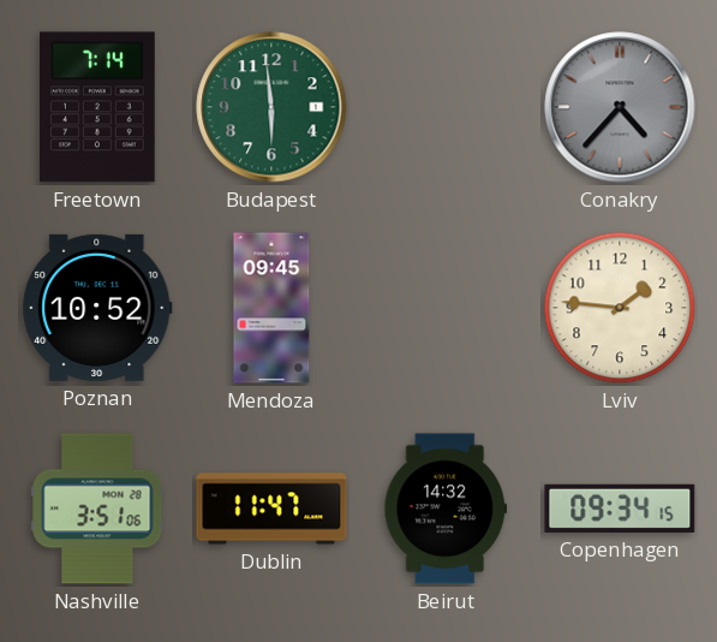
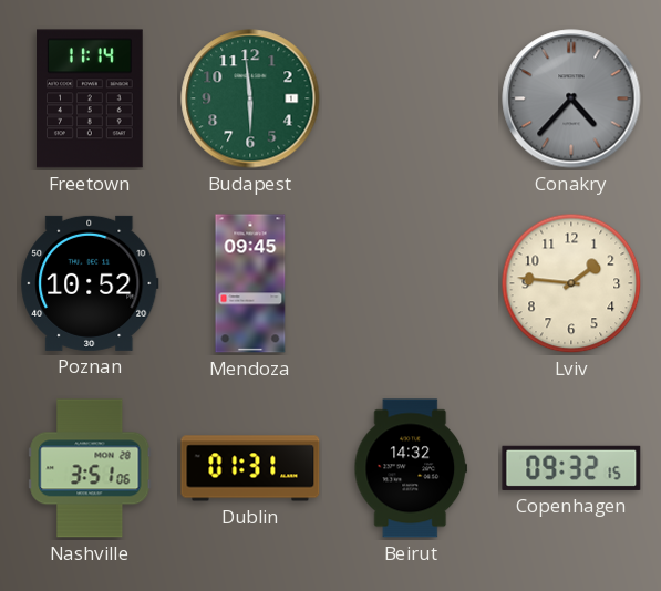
Freetown: 7:14 -> 11:14 (91, 98)
Dublin: 11:47 -> 01:31 (250, 468)
Copenhagen: 09:34 -> 09:32 (571, 468)
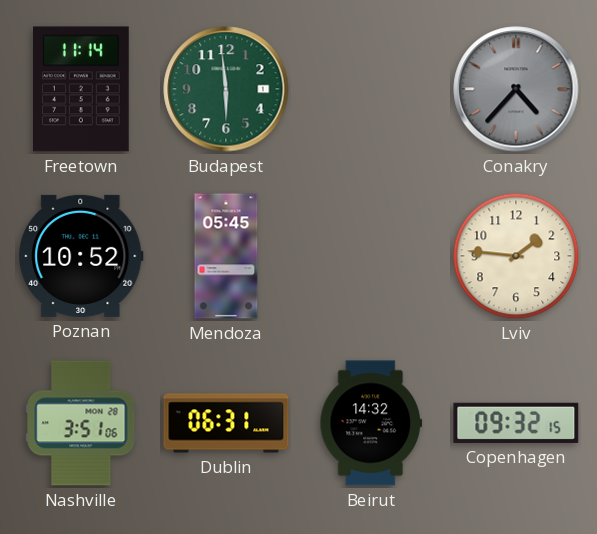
Mendoza: 09:45 -> 05:45 (226, 256)
Dublin: 01:31 -> 06:31 (226, 423)
